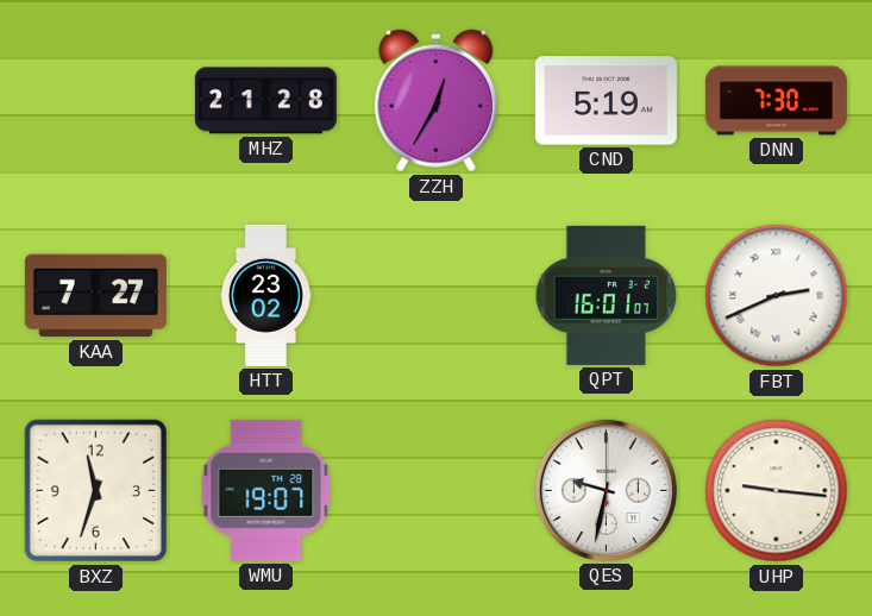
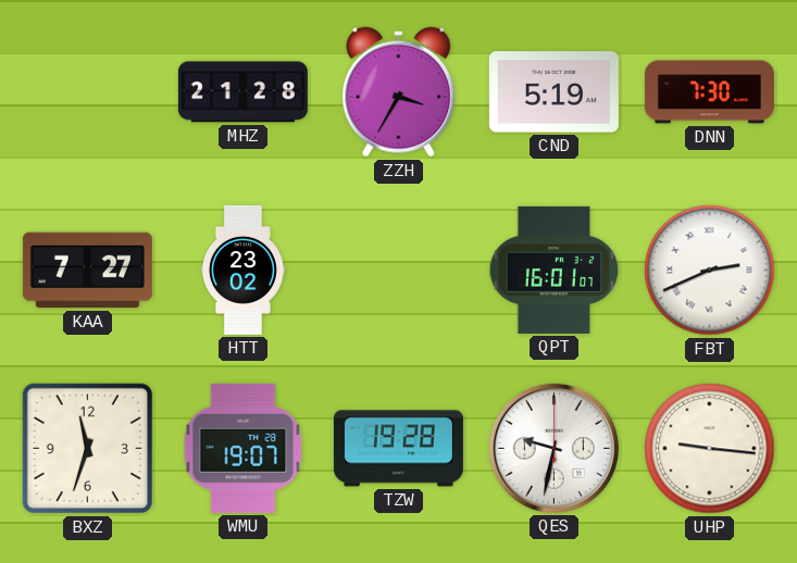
ZZH: 12:35 -> 3:35 (399, 92)
TZW: none -> 19:28 (398, 449)
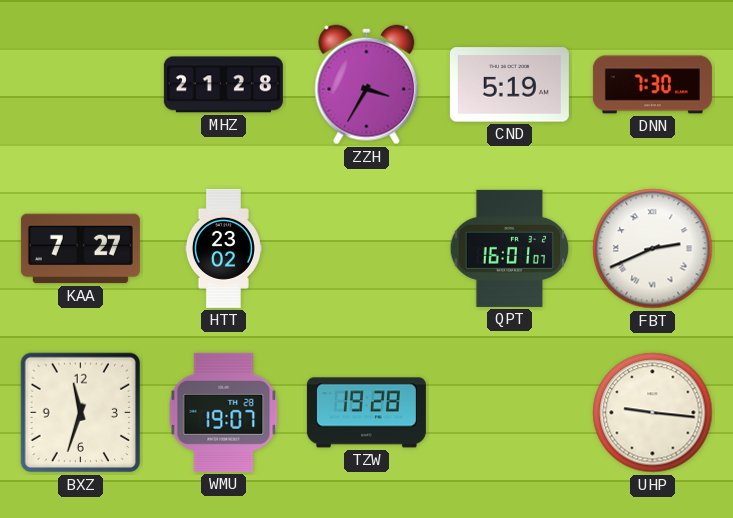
QES: 9:32 -> none (553, 448)
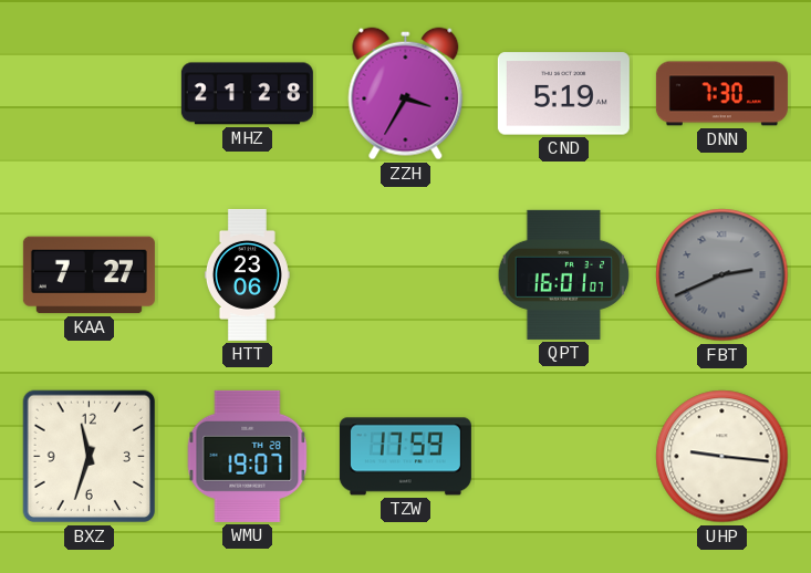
HTT: 23:02 -> 23:06 (247, 274)
FBT dial: white -> grey (722, 275)
TZW: 19:28 -> 17:59 (405, 457)
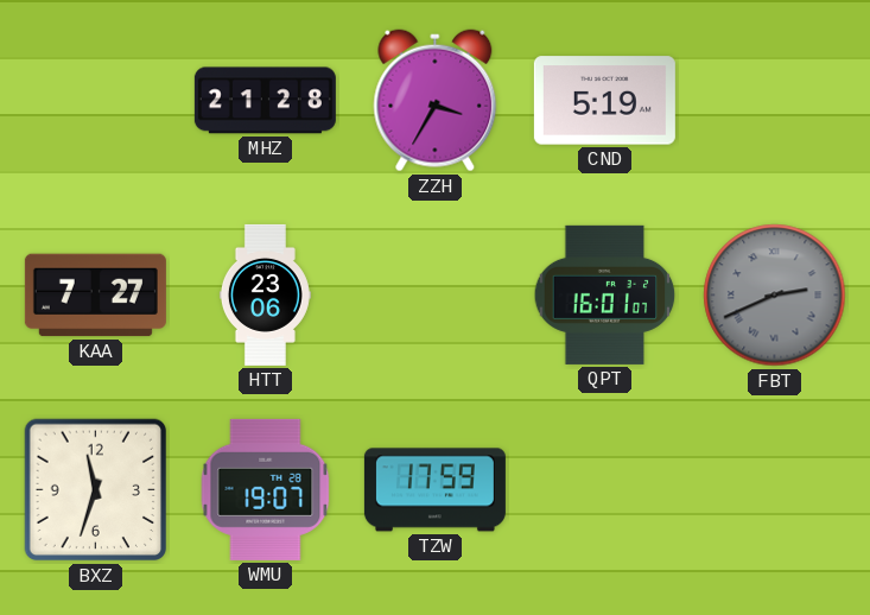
DNN: 7:30 -> none (721, 94)
UHP: 9:16 -> none (722, 457)
